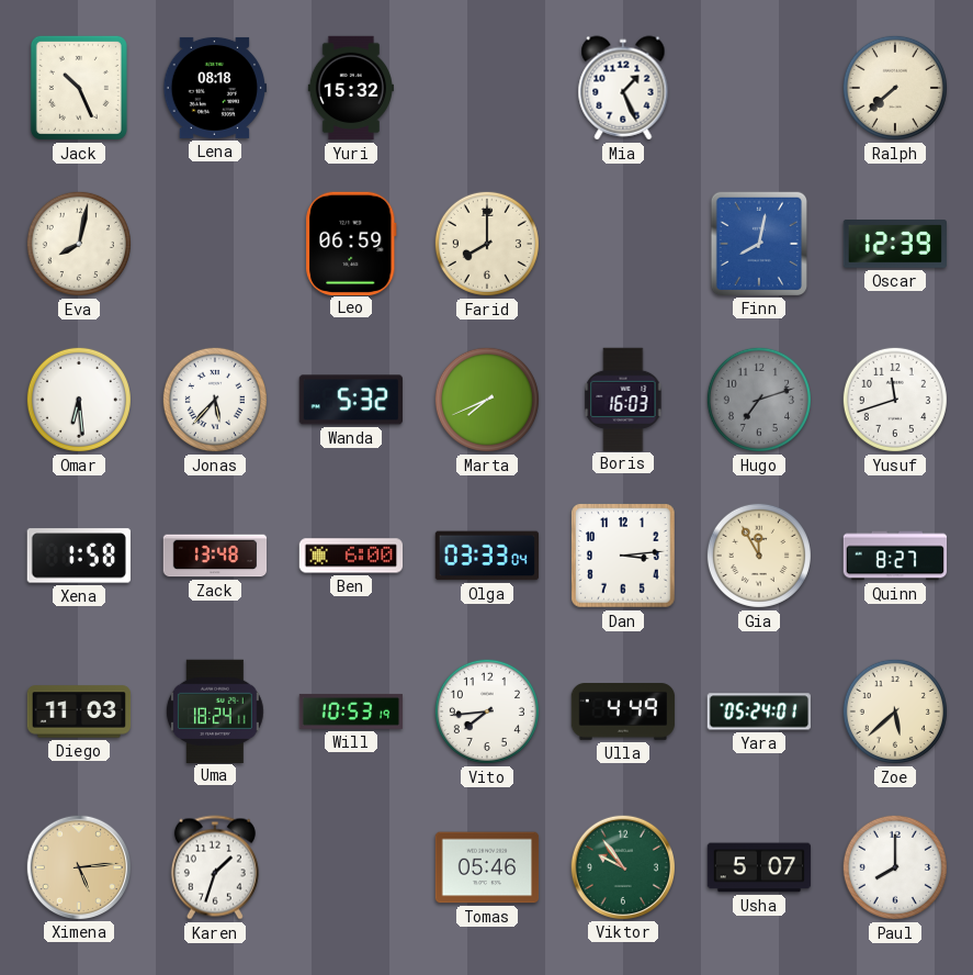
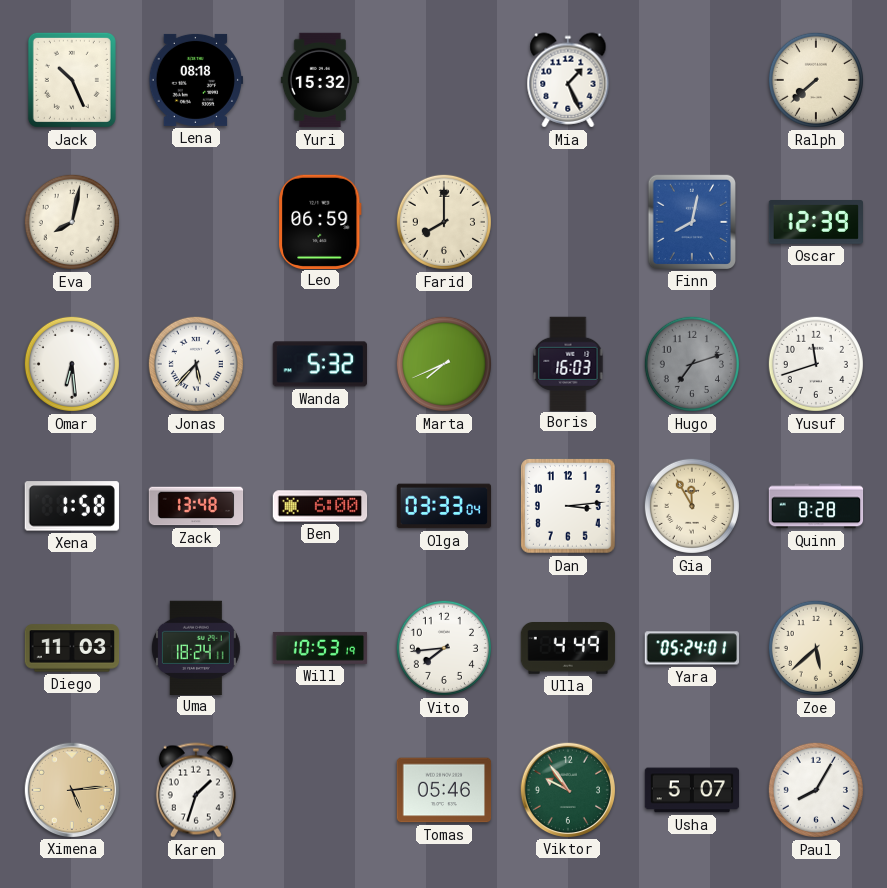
Quinn: 8:27 -> 8:28 (816, 506)
Paul: 8:00 -> 8:05 (816, 790)
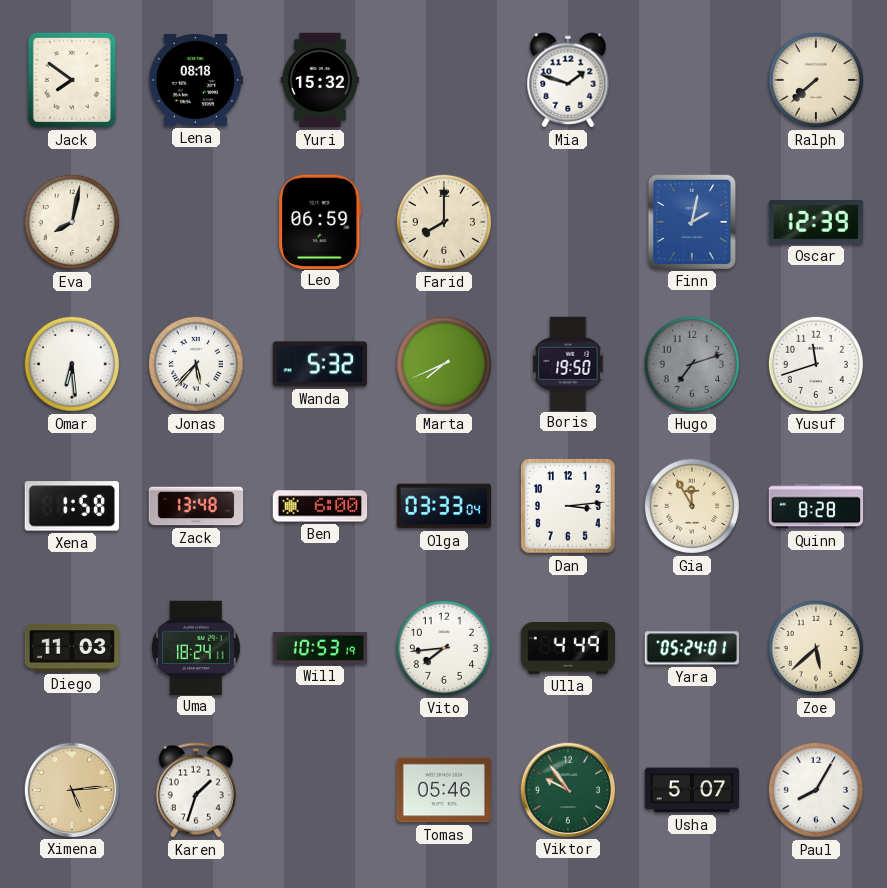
Jack: 10:26 -> 7:51 (72, 80)
Mia: 1:26 -> 1:48 (568, 80)
Finn: 8:02 -> 2:02 (692, 221)
Boris: 16:03 -> 19:50 (568, 363)
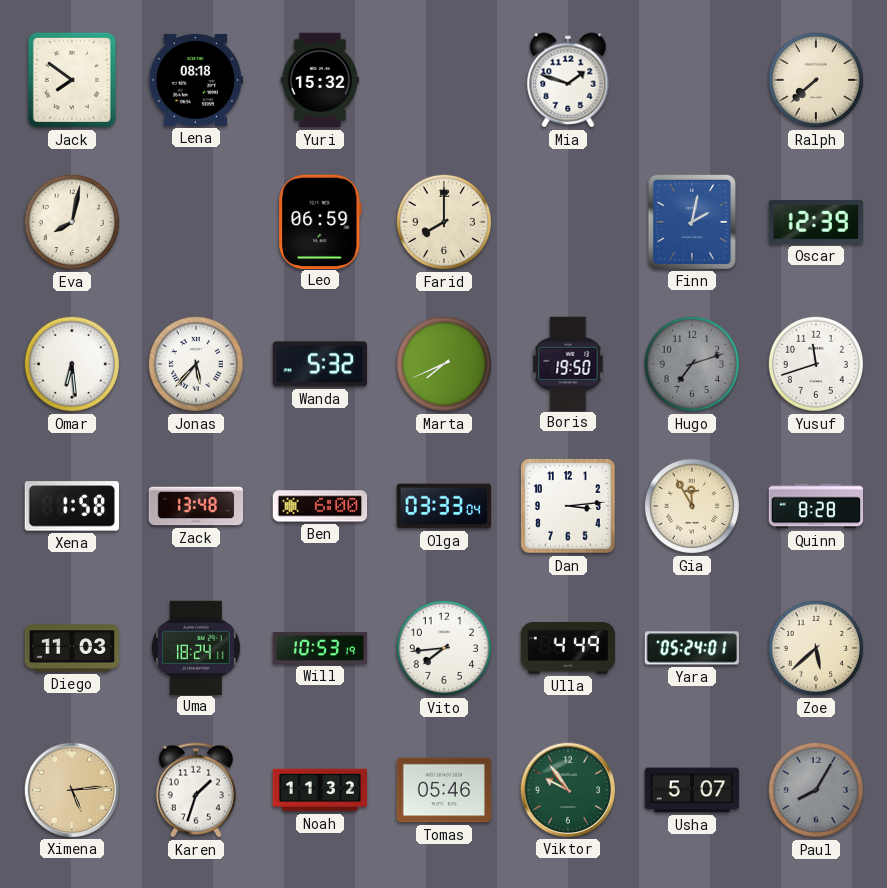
Noah: none -> 11:32 (320, 790)
Paul dial: white -> grey (816, 790)
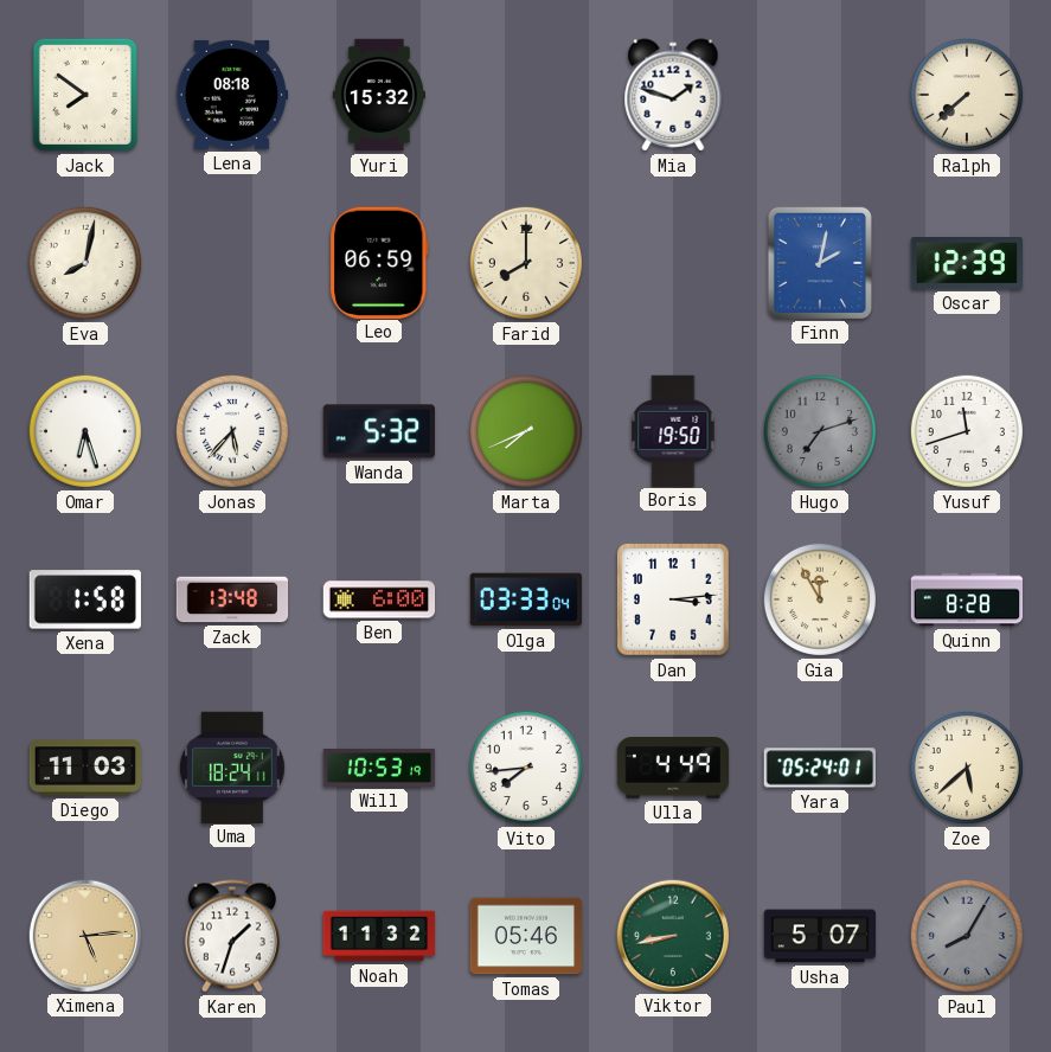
Omar: 6:29 -> 6:27 (85, 431)
Viktor: 9:54 -> 8:43 (672, 935)
